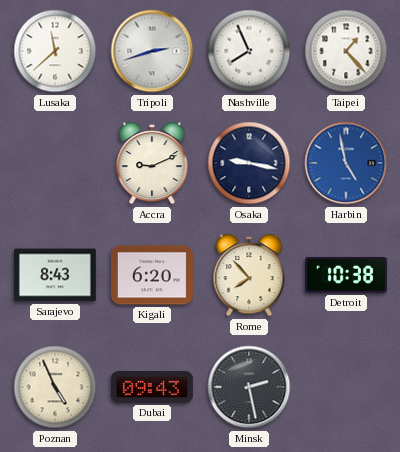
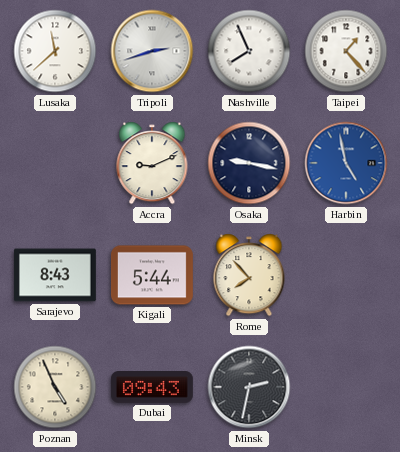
Kigali: 6:20 -> 5:44 (152, 275)
Detroit: 10:38 -> none (346, 275)
Minsk: 2:28 -> 2:32 (249, 387)
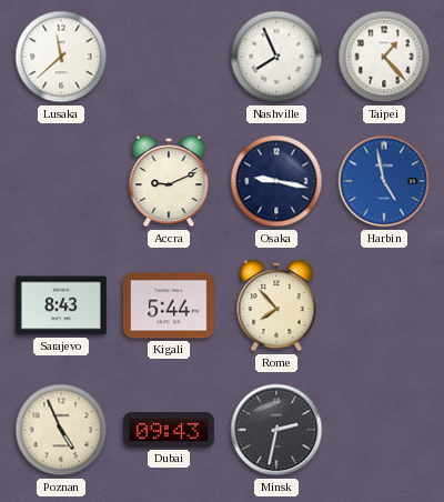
Tripoli: 2:42 -> none (152, 51)
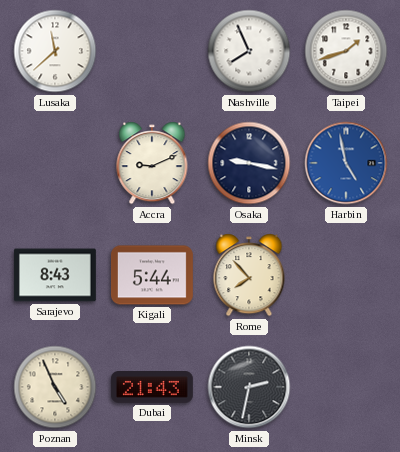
Taipei: 1:23 -> 1:42 (346, 51)
Dubai: 09:43 -> 21:43 (152, 387)
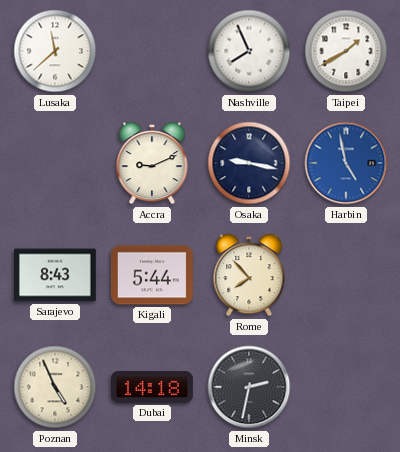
Taipei: 1:42 -> 1:40 (346, 51)
Dubai: 21:43 -> 14:18 (152, 387)
